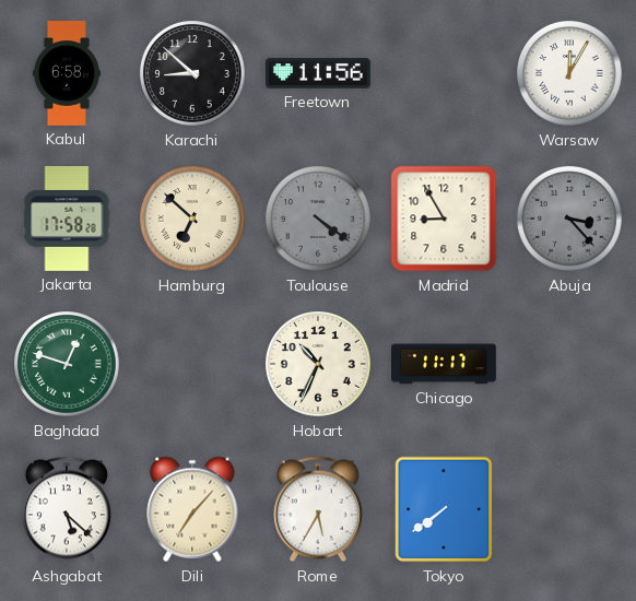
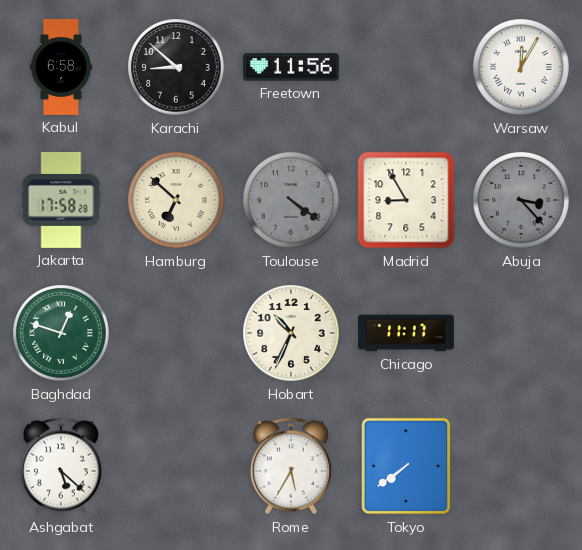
Dili: 7:07 -> none (192, 509)
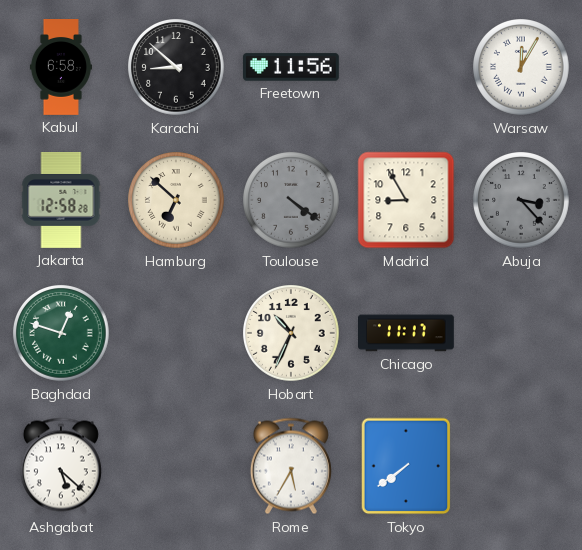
Jakarta: 17:58 -> 12:58 (61, 201)
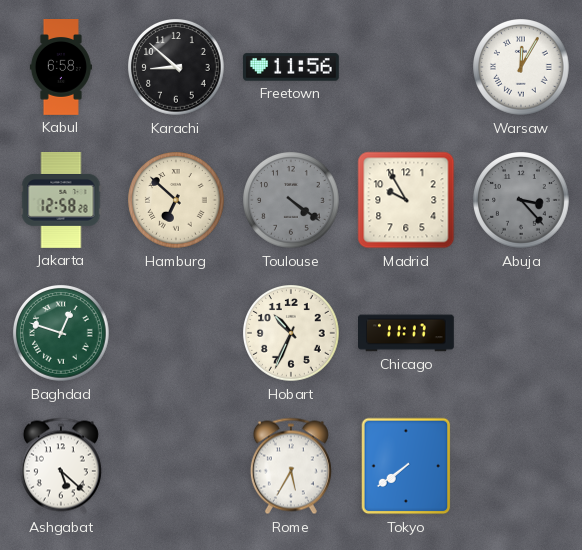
Madrid: 8:55 -> 9:55 (406, 200)
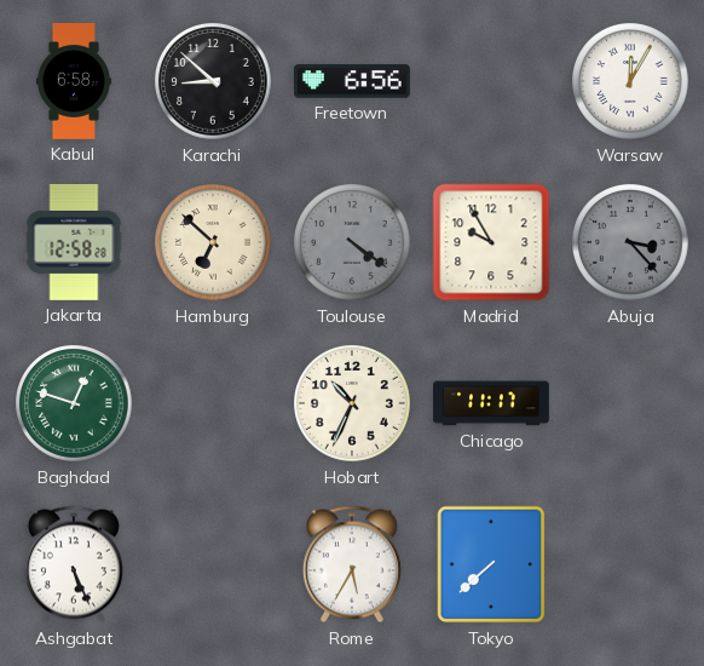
Freetown: 11:56 -> 6:56 (353, 81)
Ashgabat: 5:22 -> 5:26 (74, 564)
Tokyo: 7:39 -> 7:38 (491, 564)
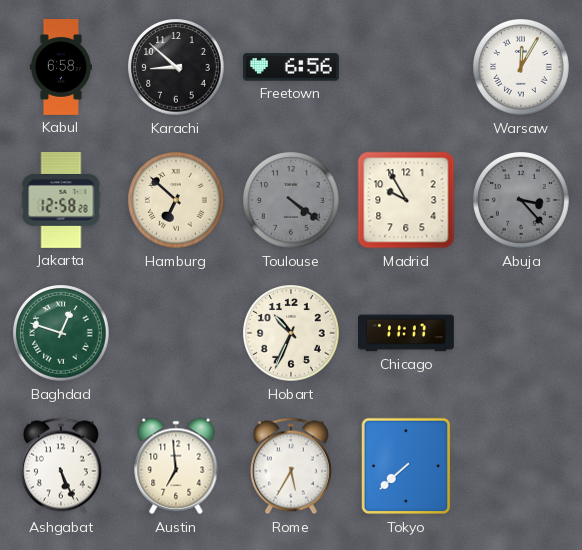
Austin: none -> 6:59 (176, 466)
